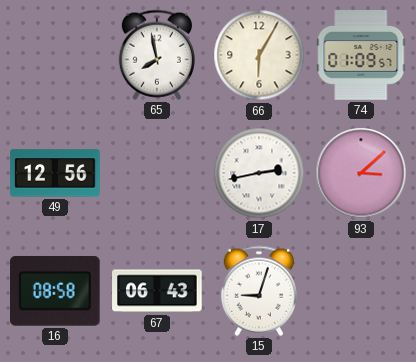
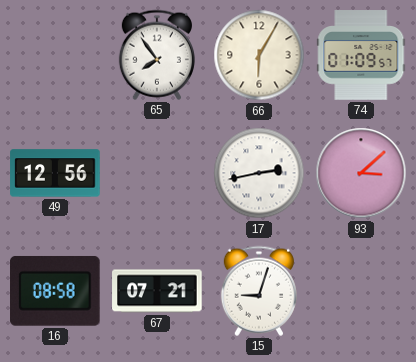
65: 7:58 -> 7:54 (157, 55)
67: 06:43 -> 07:21 (157, 291)
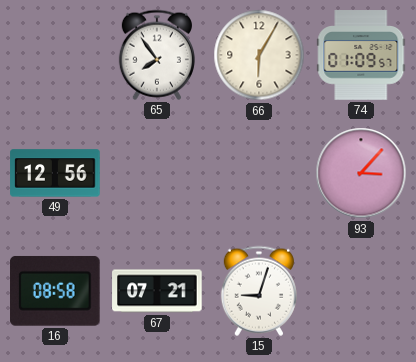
17: 2:43 -> none (259, 173)
93: 3:08 -> 3:07 (361, 173)
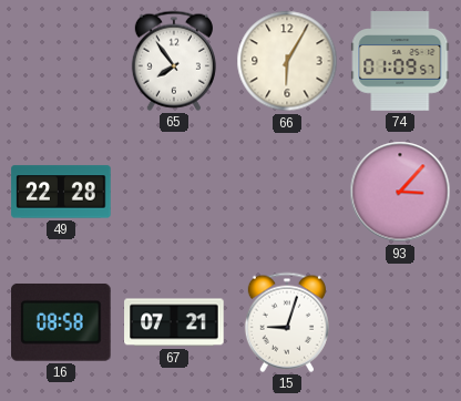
49: 12:56 -> 22:28 (61, 192)
